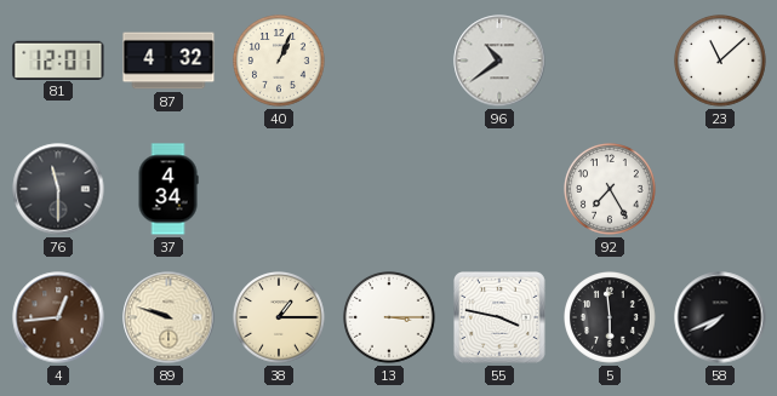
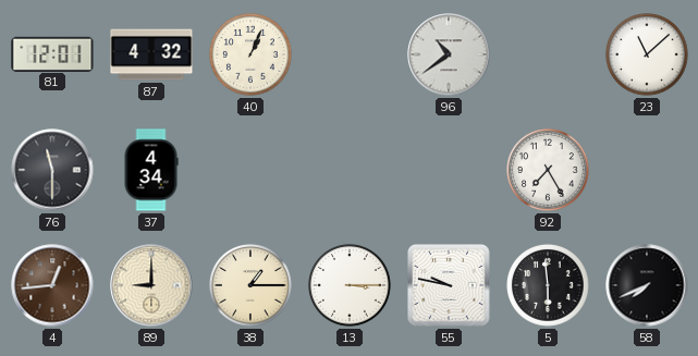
89: 9:48 -> 9:00 (151, 285)
55: 3:47 -> 9:47 (450, 286)
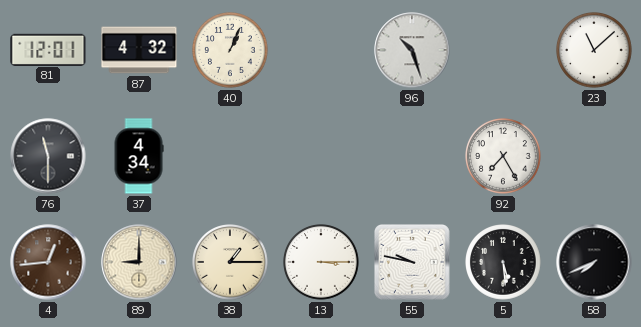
96: 10:39 -> 10:27 (412, 50)
5: 5:59 -> 5:29 (504, 263)
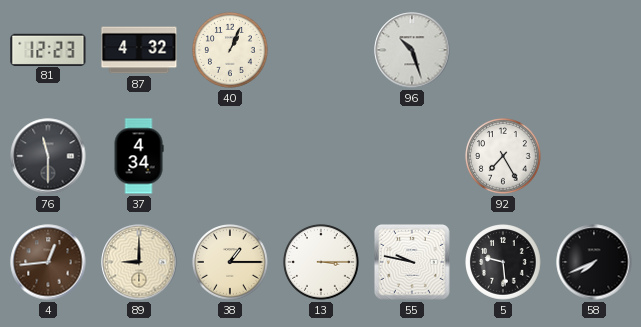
81: 12:01 -> 12:23 (48, 49)
23: 11:08 -> none (595, 51)
5: 5:29 -> 9:29 (504, 263)
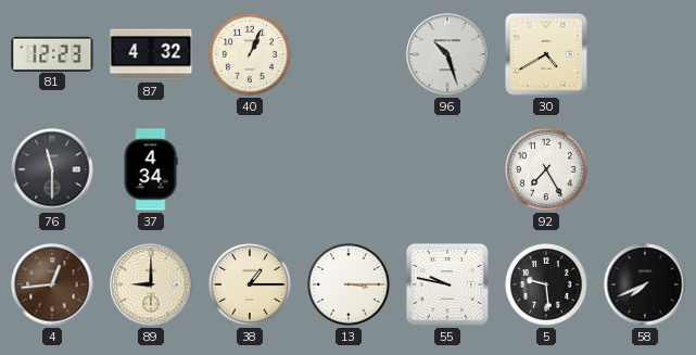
30: none -> 4:40 (547, 55)
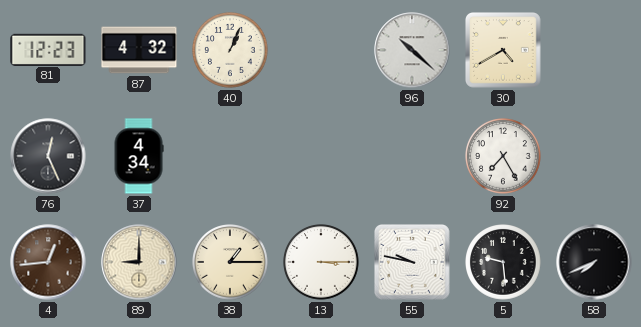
96: 10:27 -> 10:22 (412, 50)
76: 11:30 -> 12:26 (48, 156)
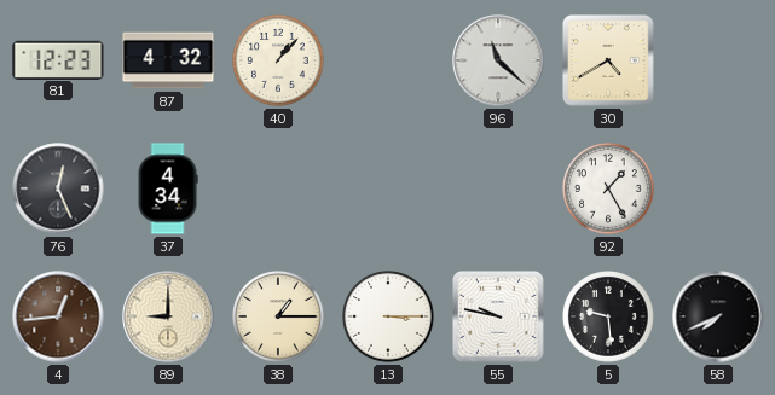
40: 1:04 -> 1:07 (279, 62)
96: 10:22 -> 11:22 (498, 60)
92: 7:25 -> 1:25 (609, 190)
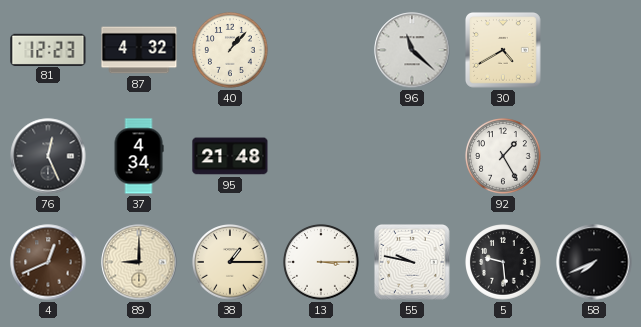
95: none -> 21:48 (230, 156)
4: 12:44 -> 12:41 (48, 262)
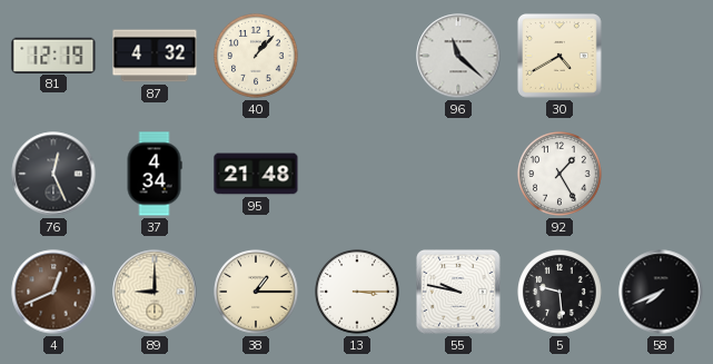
81: 12:23 -> 12:19 (53, 55)
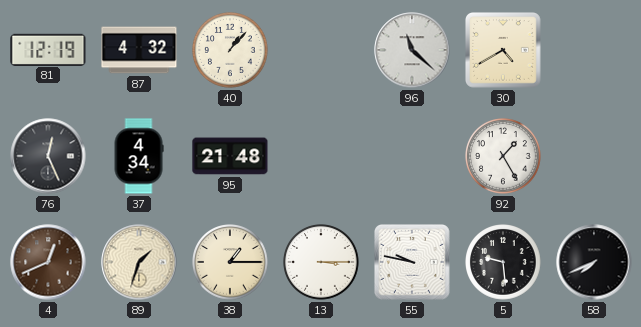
89: 9:00 -> 1:33 (139, 262)
